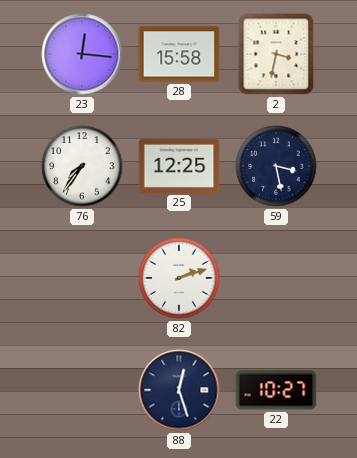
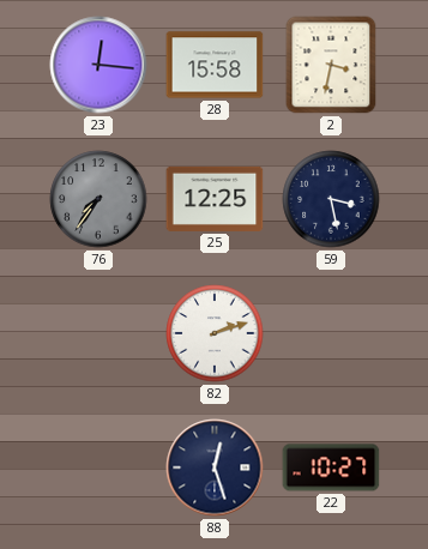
76 dial: white -> grey (98, 199)
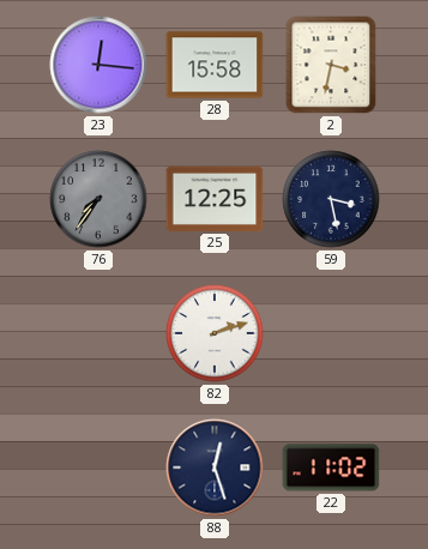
22: 10:27 -> 11:02 (331, 467)
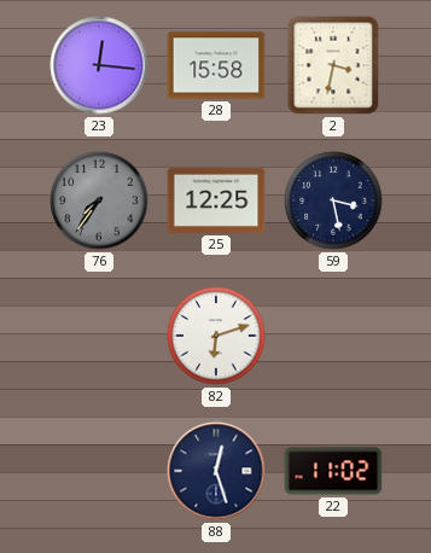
82: 2:12 -> 6:12 (216, 336)
